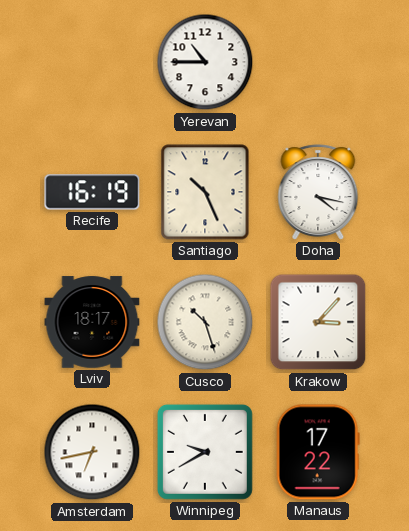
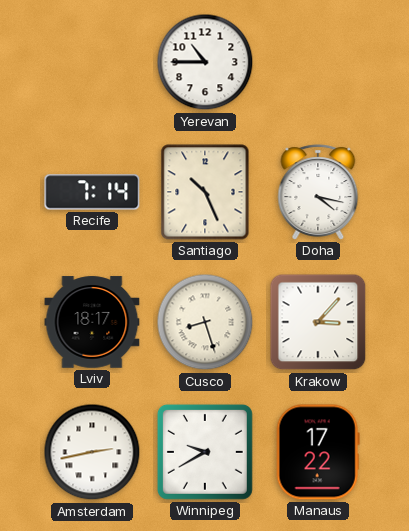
Recife: 16:19 -> 7:14 (92, 192)
Cusco: 10:27 -> 8:27 (205, 322)
Amsterdam: 6:43 -> 2:43 (92, 452)
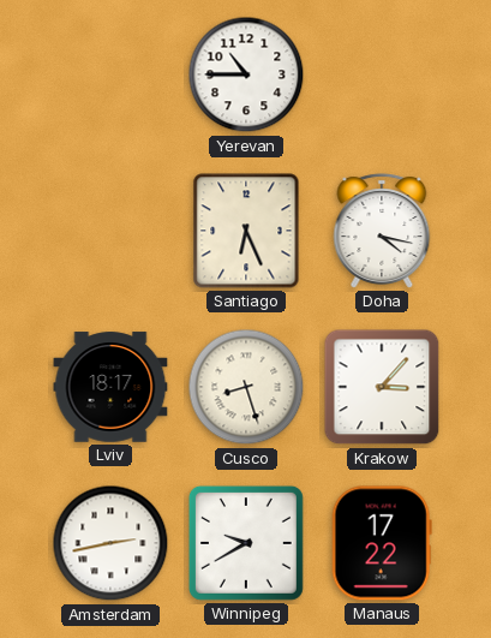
Recife: 7:14 -> none (92, 192)
Santiago: 10:26 -> 6:26 (246, 231)
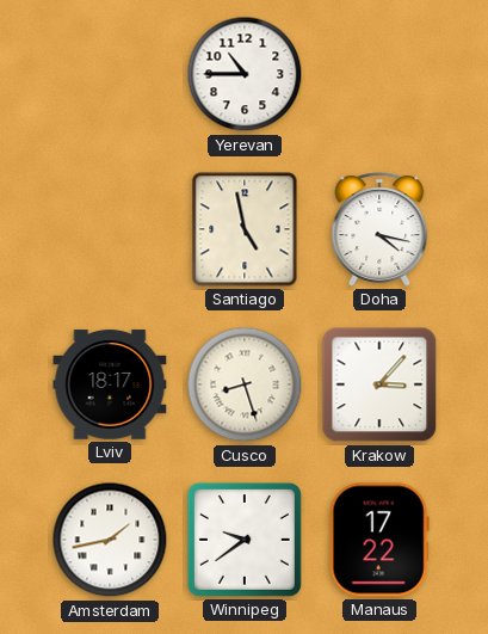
Santiago: 6:26 -> 4:58 (245, 229)
Amsterdam: 2:43 -> 1:43 (110, 540)
Winnipeg: 9:40 -> 9:39 (245, 540)
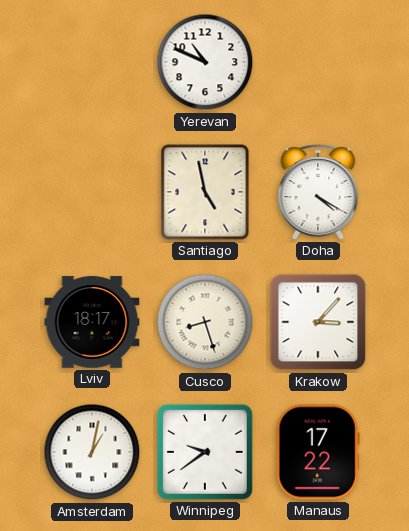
Yerevan: 10:45 -> 10:49 (205, 62)
Doha: 4:17 -> 4:20 (318, 192)
Amsterdam: 1:43 -> 1:02 (92, 452)
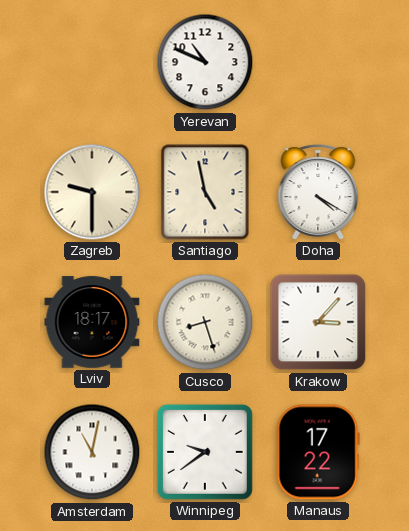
Zagreb: none -> 9:30 (92, 192)
Amsterdam: 1:02 -> 11:02 (92, 452)
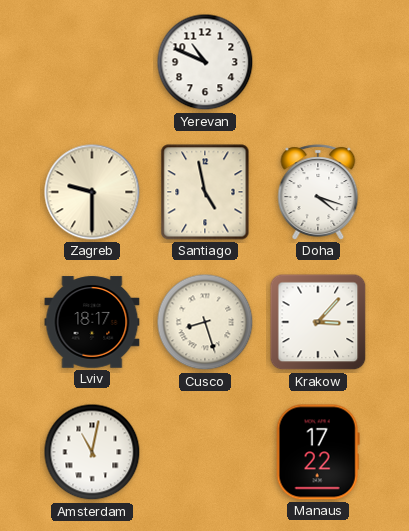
Doha: 4:20 -> 4:18 (318, 192)
Winnipeg: 9:39 -> none (205, 452)
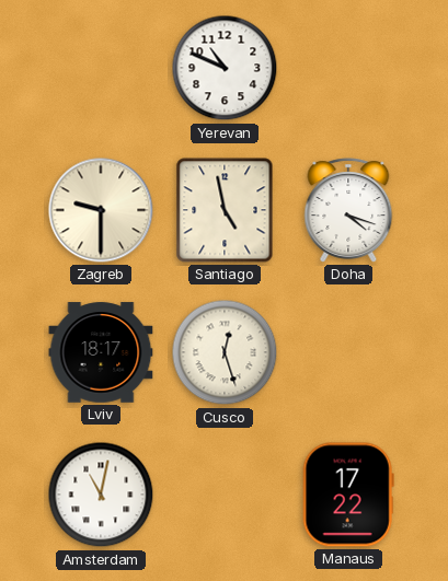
Cusco: 8:27 -> 12:27 (225, 352)
Krakow: 3:07 -> none (318, 322)
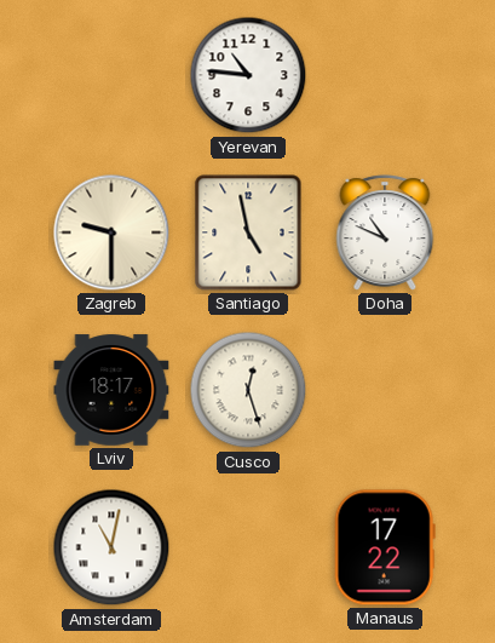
Yerevan: 10:49 -> 10:46 (248, 75)
Doha: 4:18 -> 10:49 (385, 232)
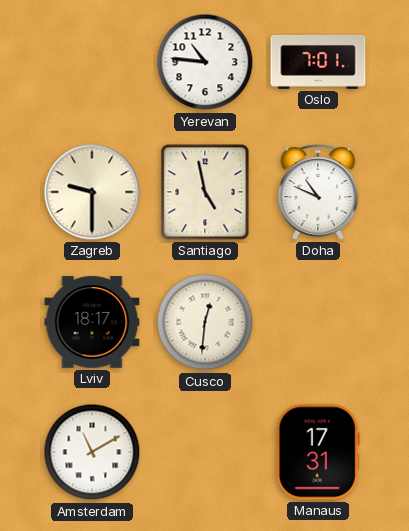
Oslo: none -> 7:01 (318, 62)
Cusco: 12:27 -> 12:31 (205, 322)
Amsterdam: 11:02 -> 11:10 (92, 452)
Manaus: 17:22 -> 17:31 (318, 452)
